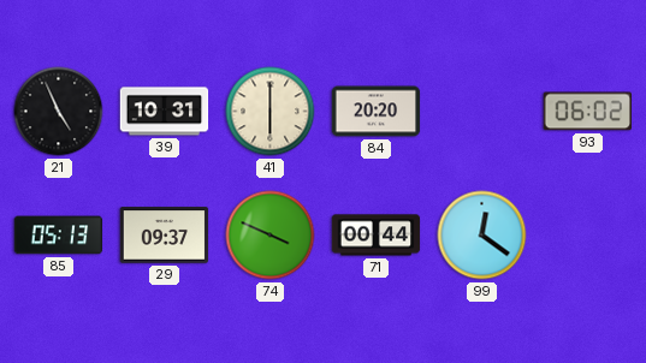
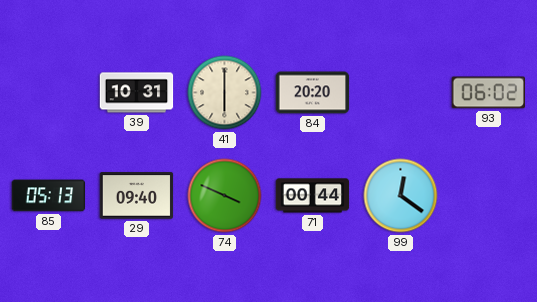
21: 4:56 -> none (59, 112)
29: 09:37 -> 09:40 (137, 196)
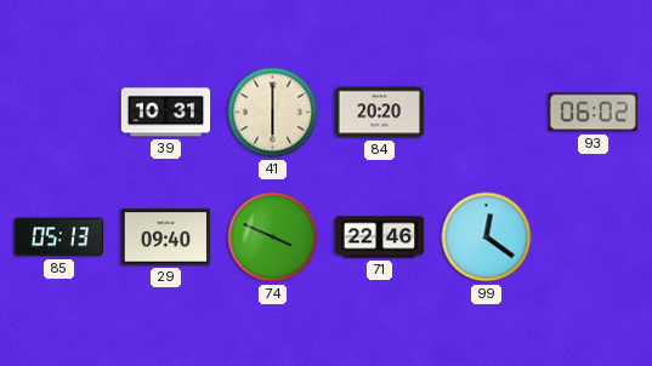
71: 00:44 -> 22:46 (380, 238)
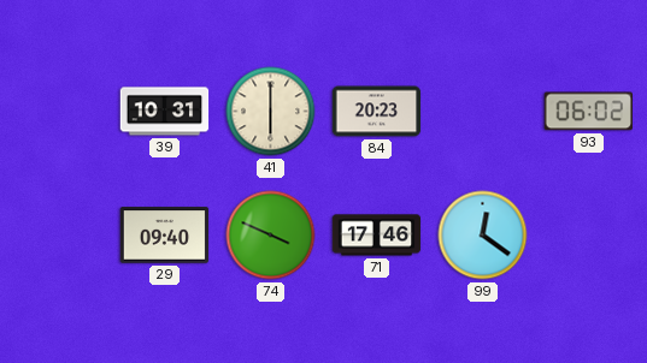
84: 20:20 -> 20:23 (377, 112)
85: 05:13 -> none (59, 238)
71: 22:46 -> 17:46 (377, 236)
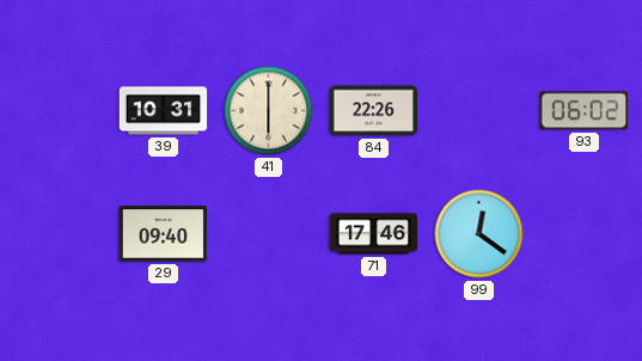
84: 20:23 -> 22:26 (374, 111)
74: 3:49 -> none (271, 236)
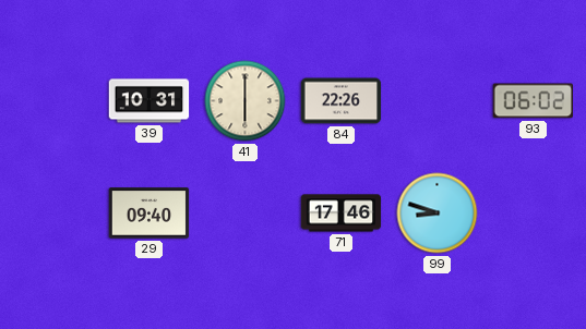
99: 12:21 -> 8:48 (438, 214)
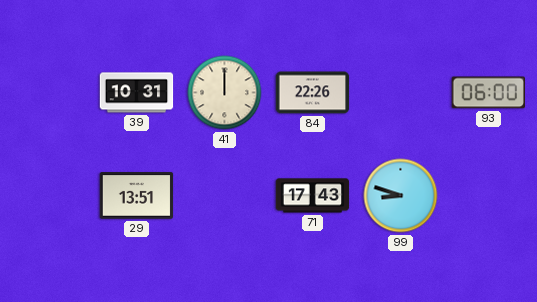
41: 6:00 -> 12:00 (225, 93)
93: 06:02 -> 06:00 (488, 93)
29: 09:40 -> 13:51 (137, 196)
71: 17:46 -> 17:43 (313, 196)
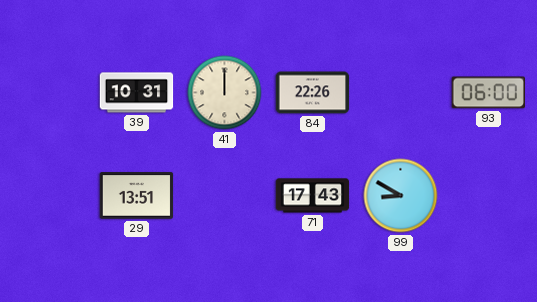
99: 8:48 -> 8:50 (401, 196)
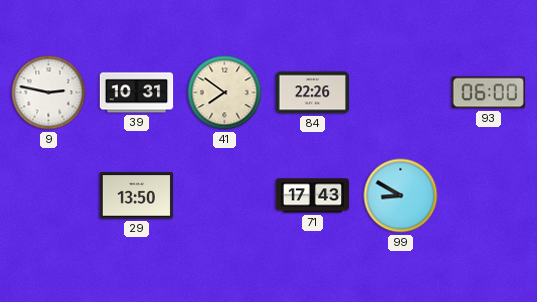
9: none -> 2:47 (49, 93)
41: 12:00 -> 7:51 (225, 93)
29: 13:51 -> 13:50 (137, 196)
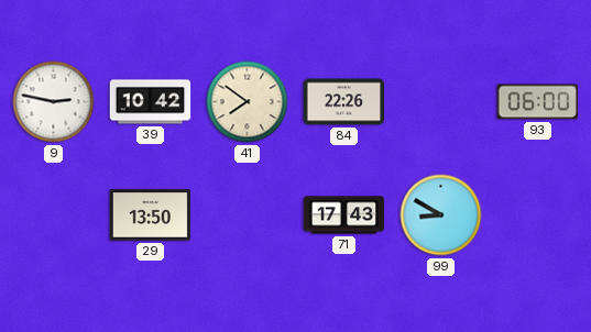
39: 10:31 -> 10:42 (151, 102)
